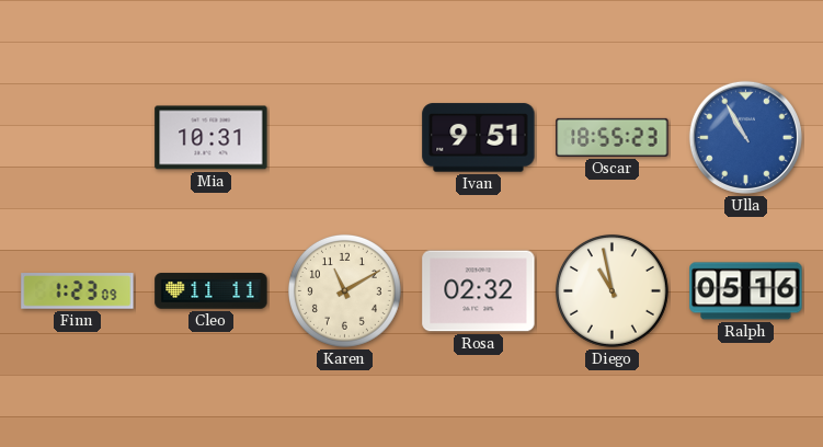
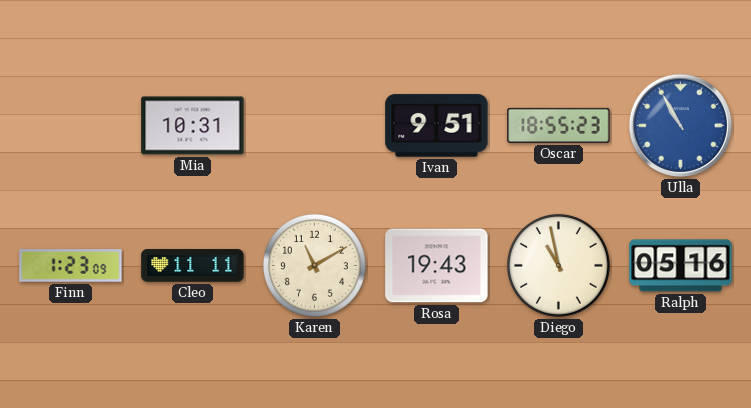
Rosa: 02:32 -> 19:43 (437, 266)
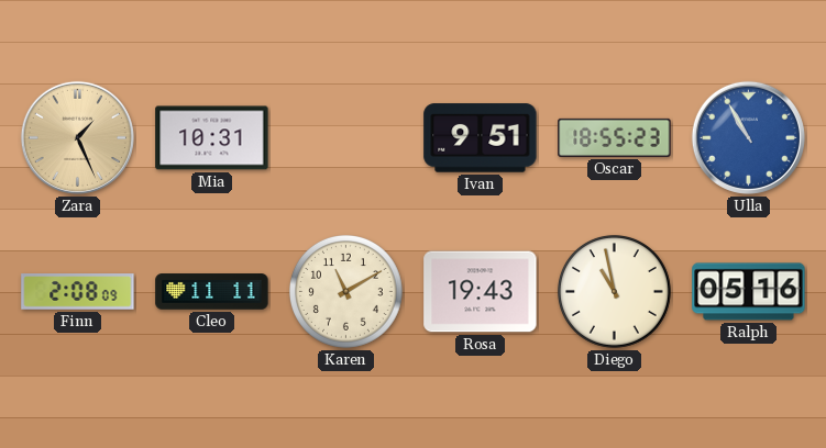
Zara: none -> 1:26 (77, 137)
Finn: 1:23 -> 2:08 (78, 292)
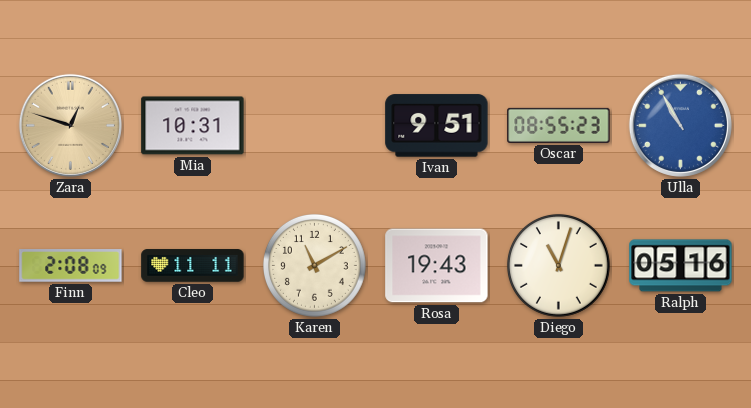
Zara: 1:26 -> 12:48 (70, 125)
Oscar: 18:55 -> 08:55 (559, 125)
Diego: 10:58 -> 11:03 (558, 265)
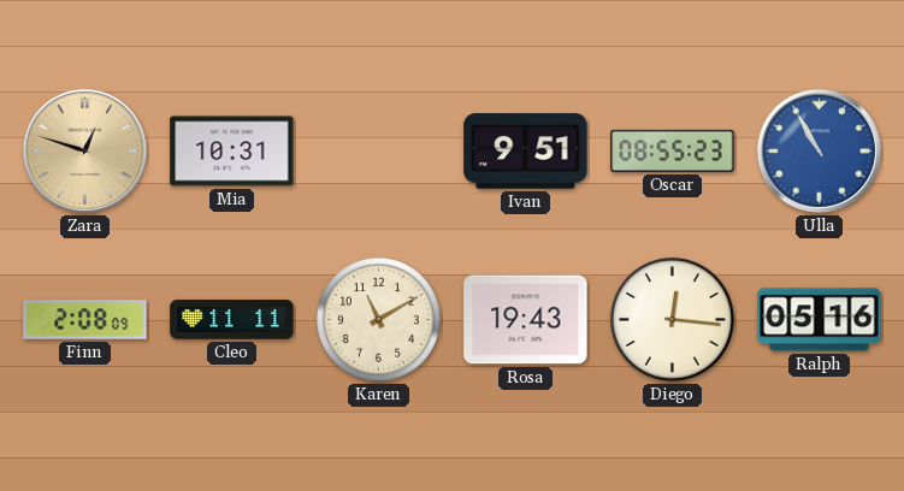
Diego: 11:03 -> 12:16 (672, 319)
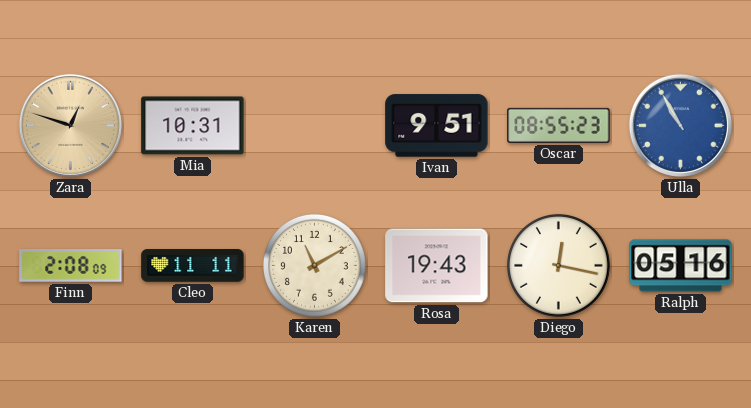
Diego: 12:16 -> 12:17 (558, 265)
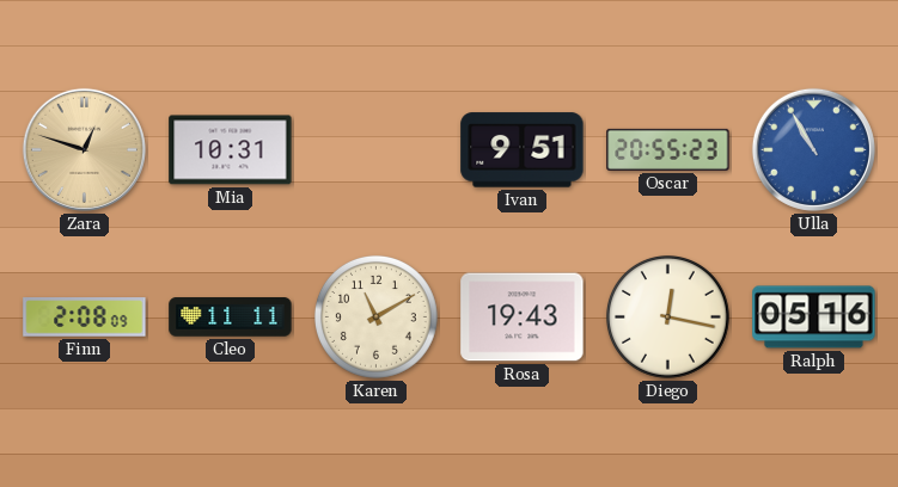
Oscar: 08:55 -> 20:55 (668, 149)
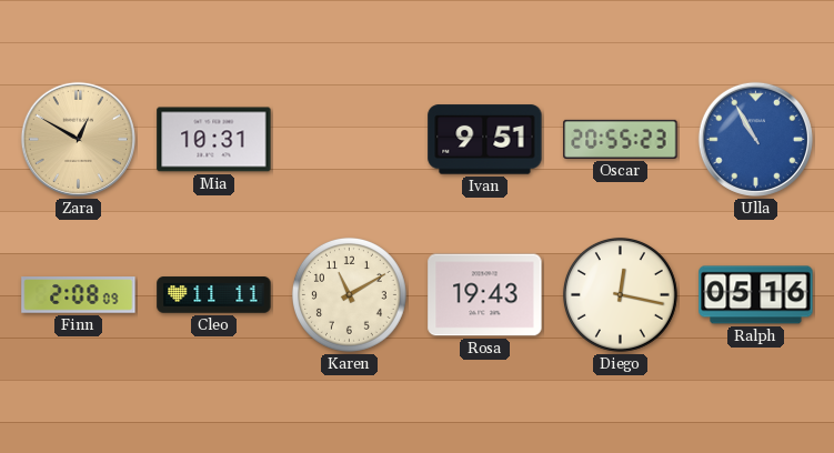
Zara: 12:48 -> 12:50 (78, 139)
